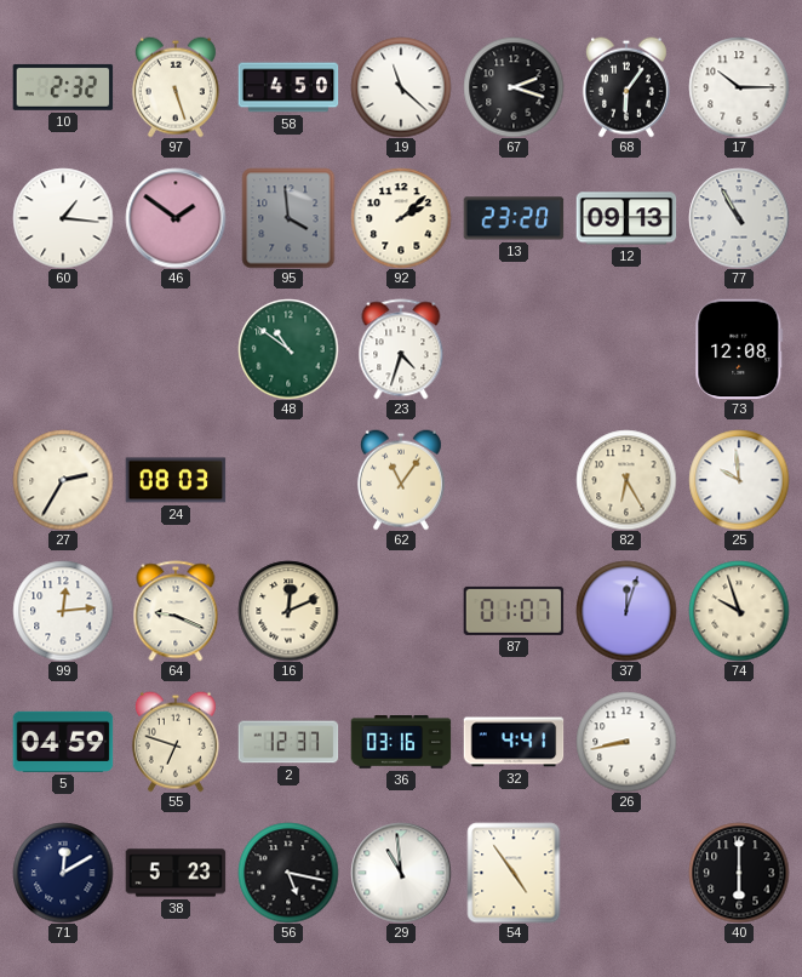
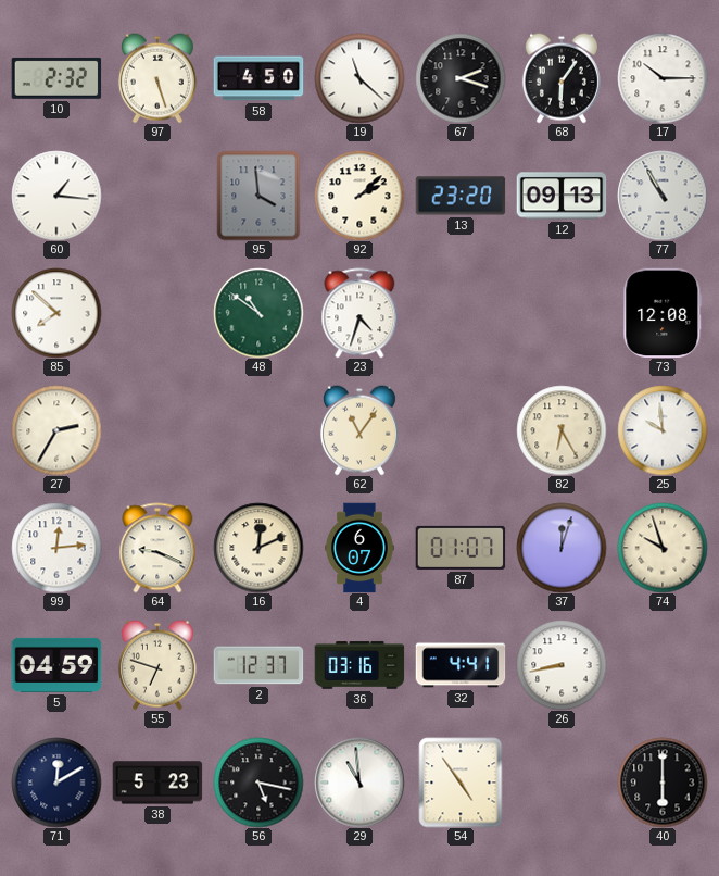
46: 1:51 -> none (176, 218)
85: none -> 7:52 (56, 313)
24: 08:03 -> none (176, 480)
4: none -> 6:07 (359, 548)
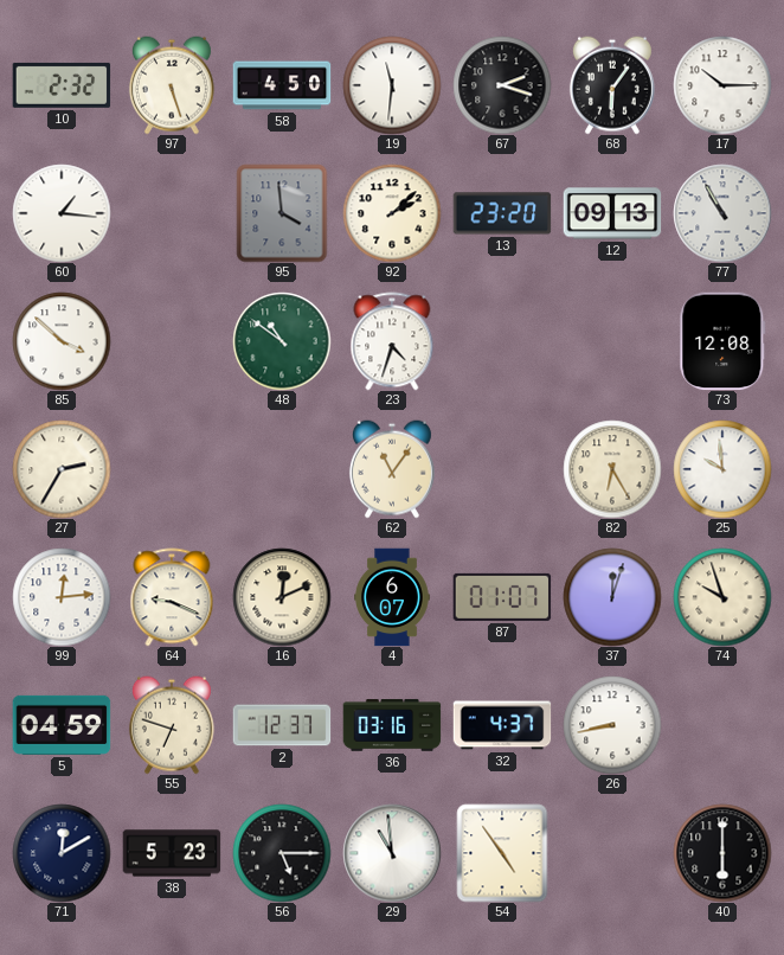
19: 11:22 -> 11:31 (392, 85)
85: 7:52 -> 3:52 (62, 341)
32: 4:41 -> 4:37 (502, 725)
56: 5:17 -> 5:15 (282, 853)
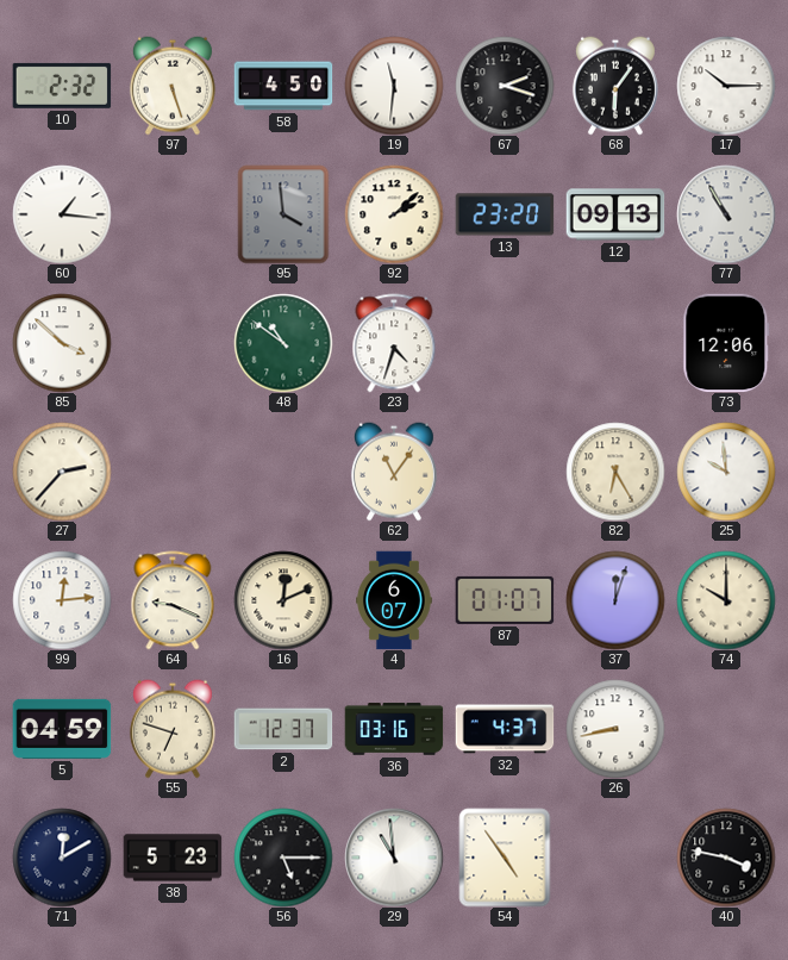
73: 12:08 -> 12:06 (726, 343)
27: 2:35 -> 2:37 (62, 472)
74: 9:57 -> 10:00 (726, 600)
40: 6:00 -> 3:47 (726, 858)
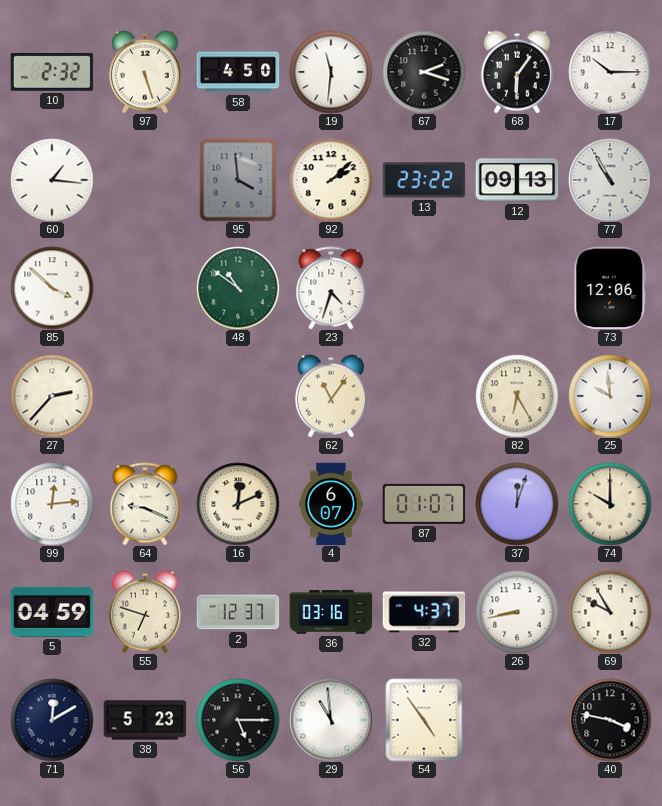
13: 23:20 -> 23:22 (424, 180)
69: none -> 9:55 (610, 612)
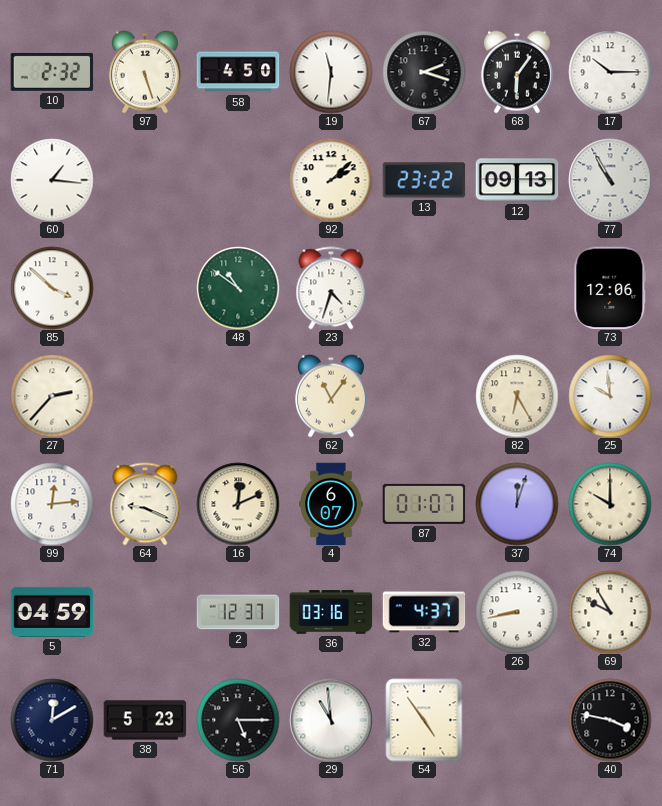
95: 3:59 -> none (238, 180)
55: 6:48 -> none (145, 612)
